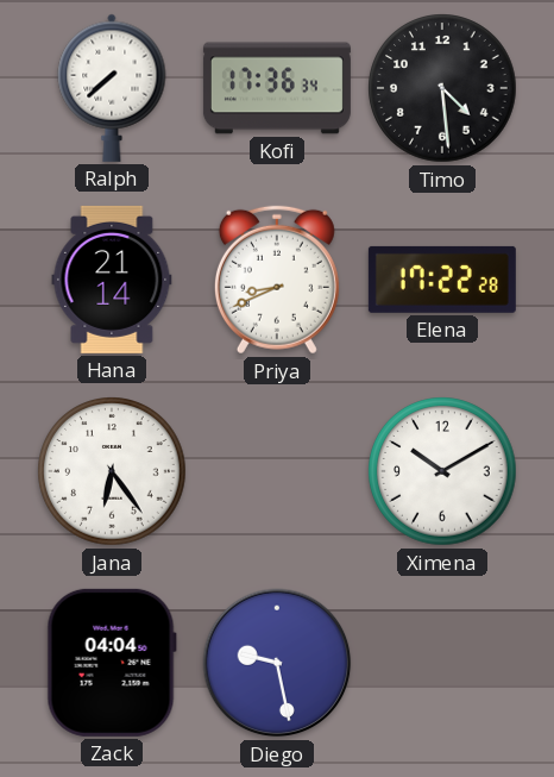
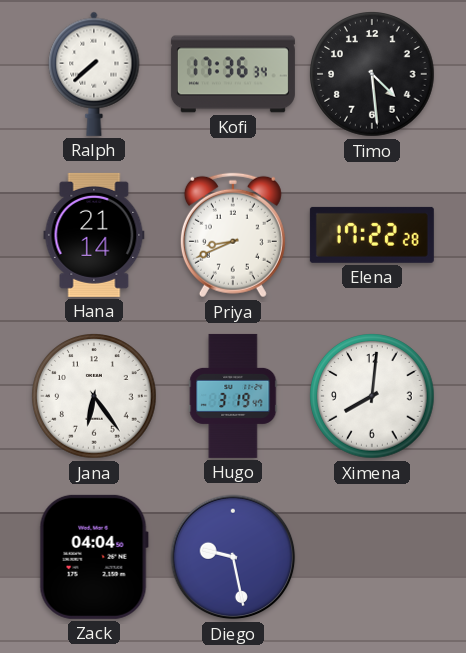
Hugo: none -> 3:19 (233, 396)
Ximena: 10:10 -> 8:01 (372, 396)
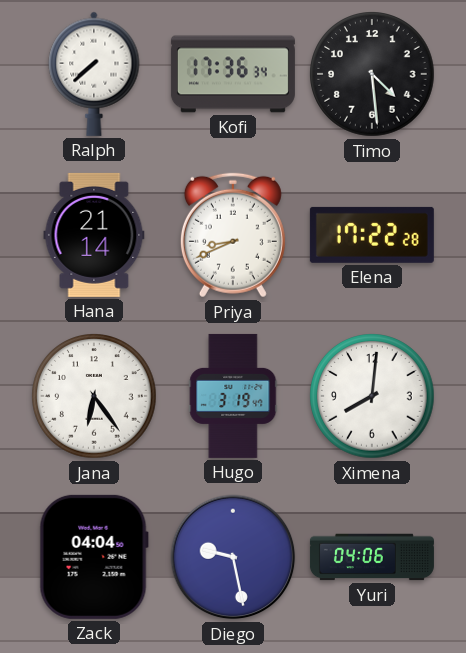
Yuri: none -> 04:06 (372, 557)
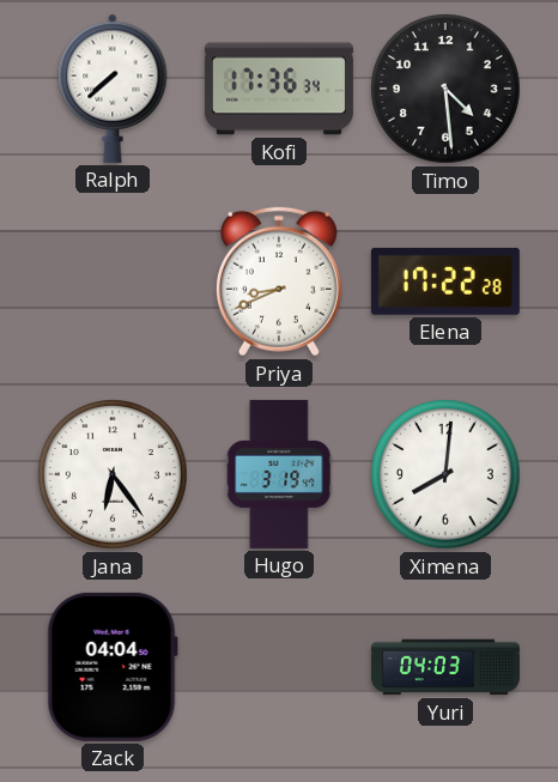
Hana: 21:14 -> none (94, 235)
Diego: 9:28 -> none (233, 557)
Yuri: 04:06 -> 04:03 (445, 667)
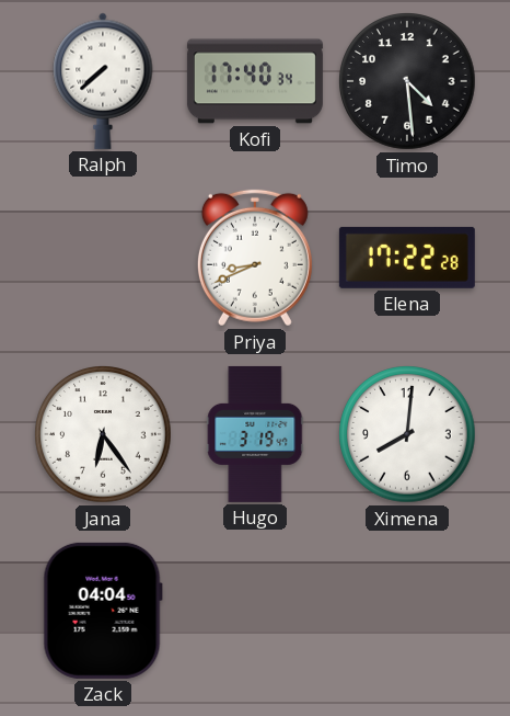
Kofi: 17:36 -> 17:40 (255, 81)
Yuri: 04:03 -> none (445, 667)
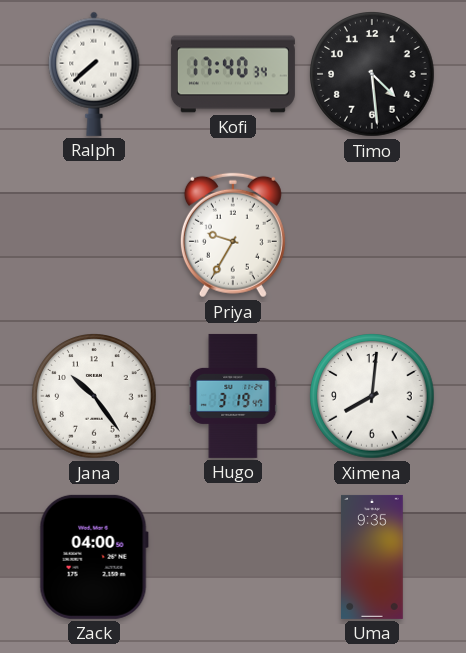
Priya: 8:41 -> 9:35 (233, 235)
Elena: 17:22 -> none (407, 258)
Jana: 6:24 -> 10:24 (94, 396)
Zack: 04:04 -> 04:00 (94, 557)
Uma: none -> 9:35 (373, 557)
